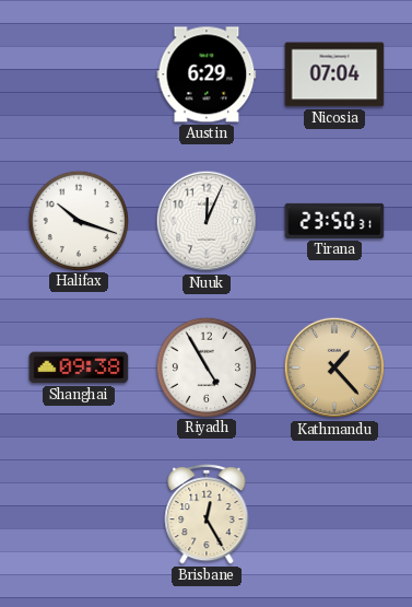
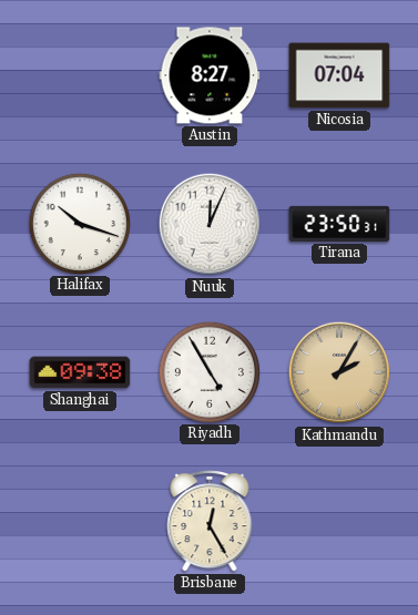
Austin: 6:29 -> 8:27 (210, 75)
Kathmandu: 1:23 -> 2:05 (339, 372)
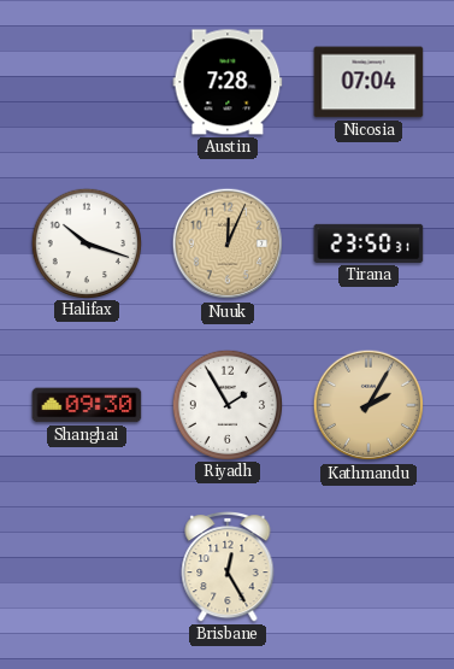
Austin: 8:27 -> 7:28 (228, 82)
Nuuk dial: white -> champagne (228, 243)
Shanghai: 09:38 -> 09:30 (87, 405)
Riyadh: 4:55 -> 1:55 (226, 404)
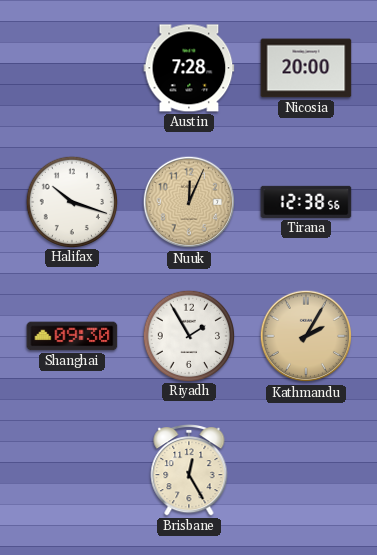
Nicosia: 07:04 -> 20:00 (306, 68)
Tirana: 23:50 -> 12:38 (306, 202)
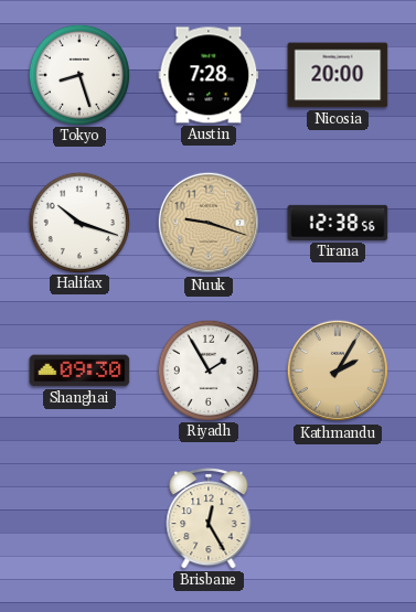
Tokyo: none -> 8:27 (78, 74)
Nuuk: 12:04 -> 9:18 (209, 223)
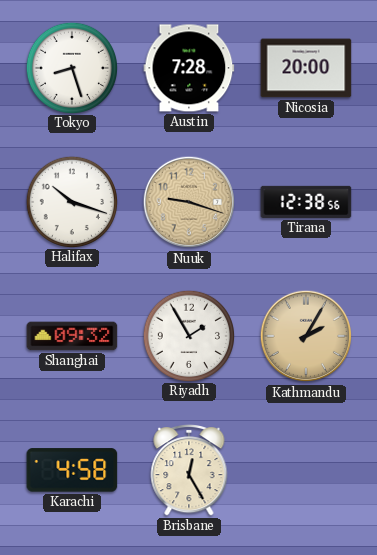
Shanghai: 09:30 -> 09:32 (72, 336)
Karachi: none -> 4:58 (72, 470)
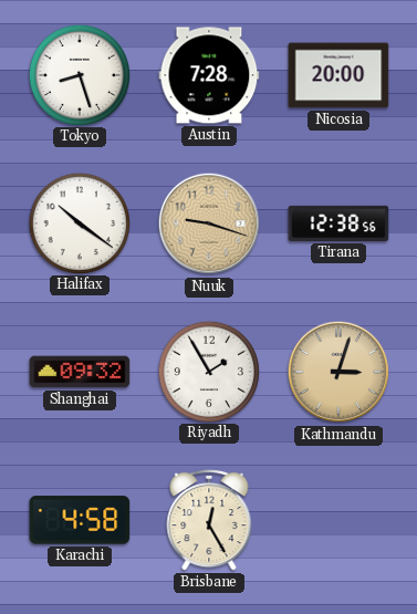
Halifax: 10:18 -> 10:21 (79, 222)
Kathmandu: 2:05 -> 3:03 (338, 372)
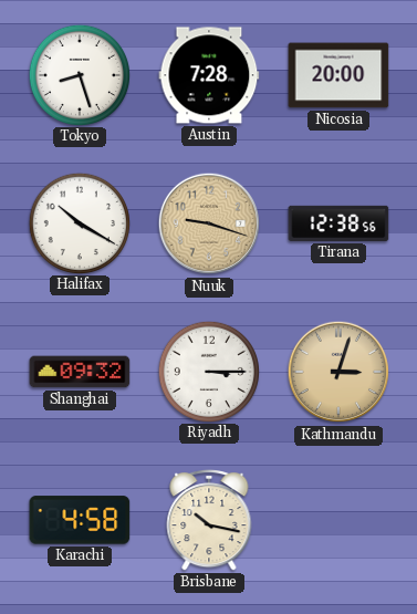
Halifax: 10:21 -> 10:20 (79, 222)
Riyadh: 1:55 -> 3:15 (208, 371)
Brisbane: 12:25 -> 10:17 (209, 521)
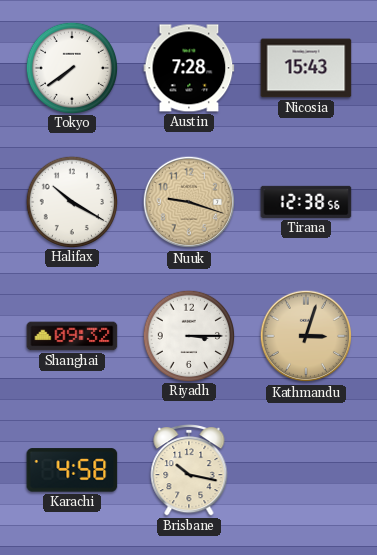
Tokyo: 8:27 -> 7:39 (71, 67)
Nicosia: 20:00 -> 15:43 (306, 68)
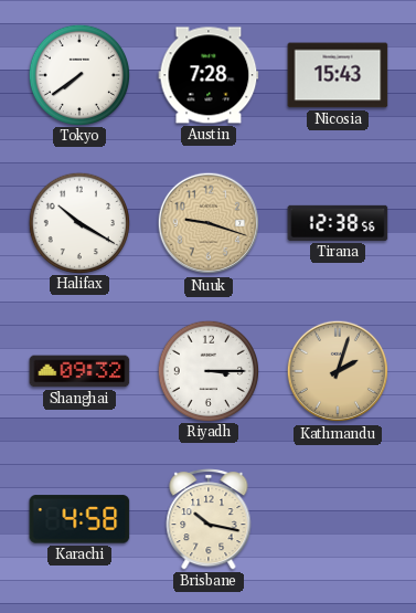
Kathmandu: 3:03 -> 2:03 (338, 371)
